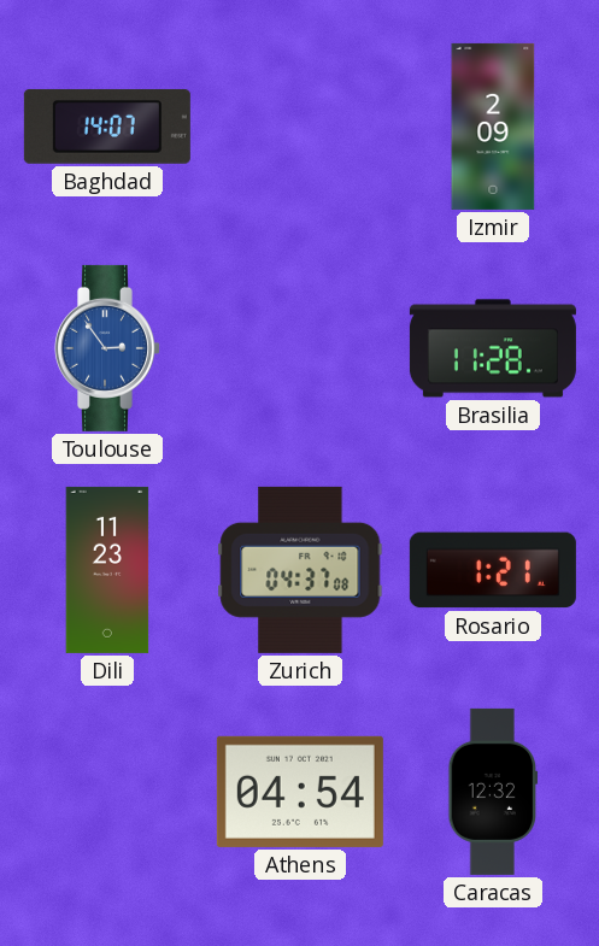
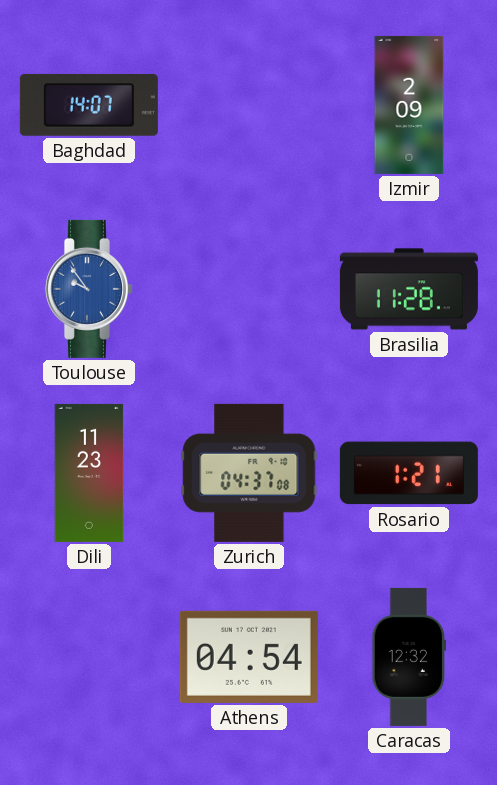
Toulouse: 2:54 -> 9:54 (89, 289)
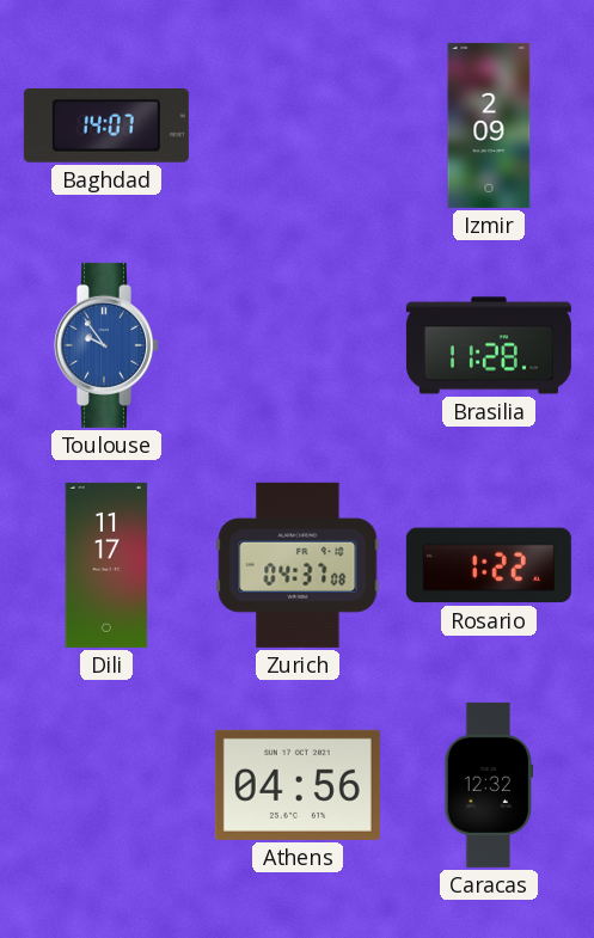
Dili: 11:23 -> 11:17 (106, 565)
Rosario: 1:21 -> 1:22 (489, 565)
Athens: 04:54 -> 04:56 (298, 785)
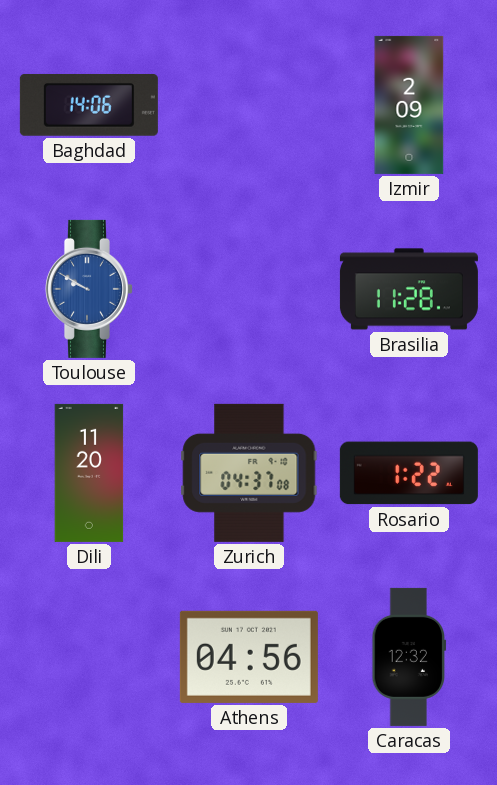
Baghdad: 14:07 -> 14:06 (89, 105)
Toulouse: 9:54 -> 9:50 (89, 289)
Dili: 11:17 -> 11:20 (89, 473)
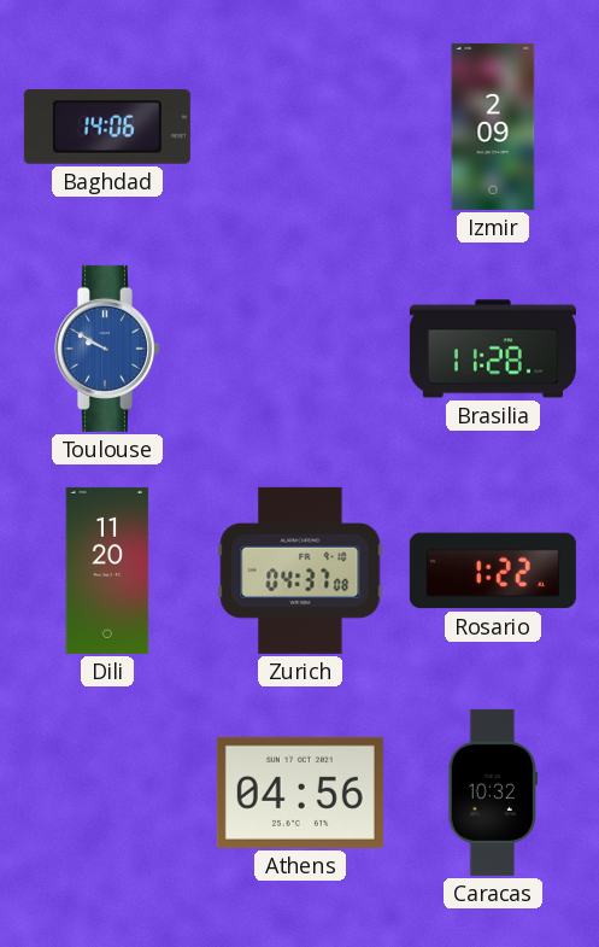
Caracas: 12:32 -> 10:32 (493, 793)
